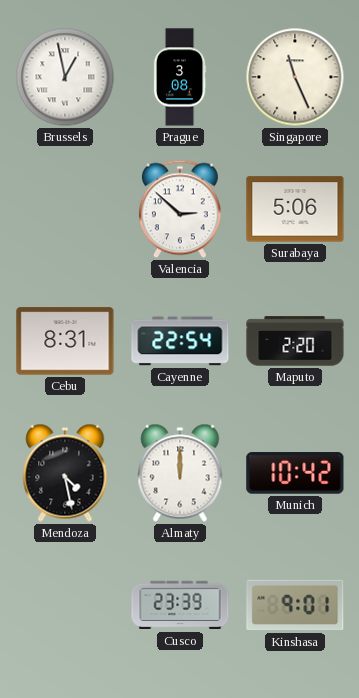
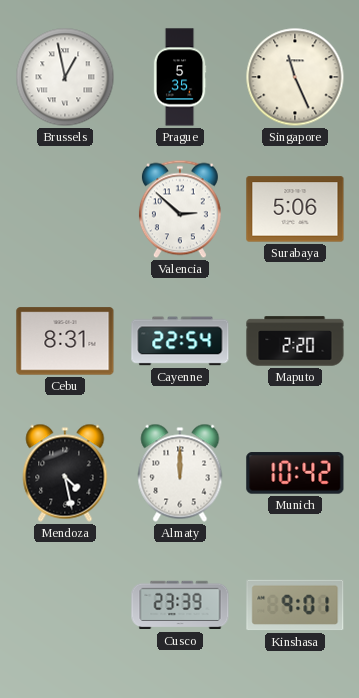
Prague: 3:08 -> 5:35 (180, 77)
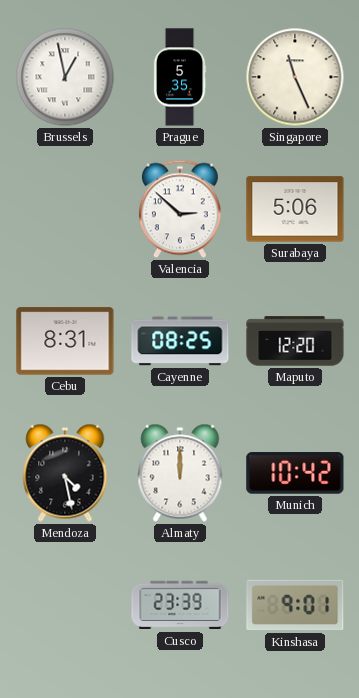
Cayenne: 22:54 -> 08:25 (180, 341)
Maputo: 2:20 -> 12:20 (295, 341)
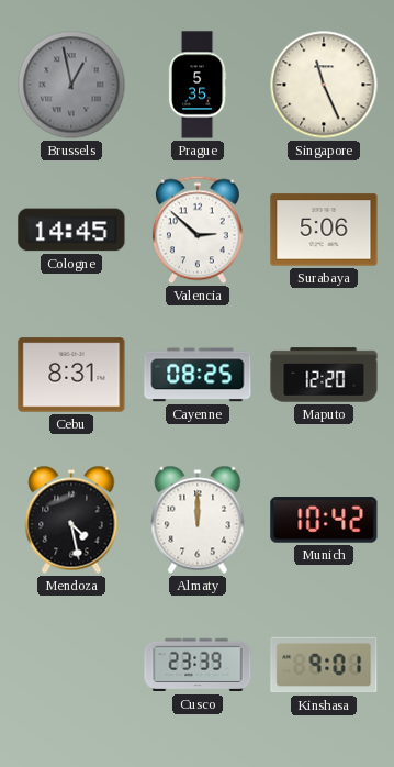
Brussels dial: white -> grey (71, 85)
Cologne: none -> 14:45 (71, 230)
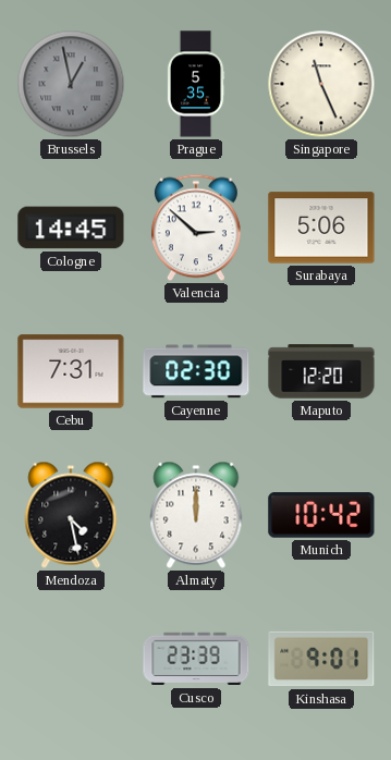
Cebu: 8:31 -> 7:31 (71, 371)
Cayenne: 08:25 -> 02:30 (196, 371)
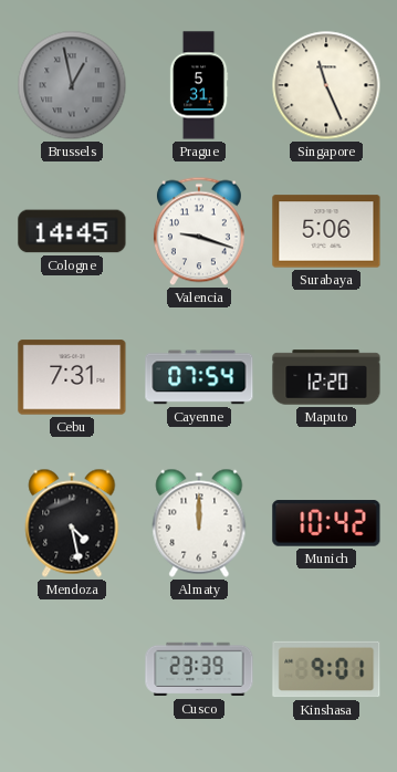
Prague: 5:35 -> 5:31 (199, 85)
Valencia: 2:52 -> 9:18 (199, 231)
Cayenne: 02:30 -> 07:54 (199, 377)
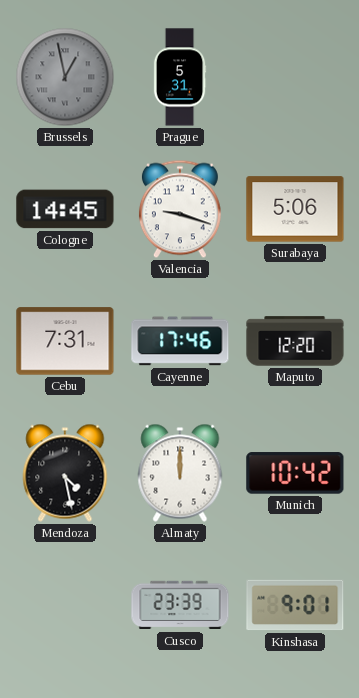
Singapore: 11:26 -> none (326, 85)
Cayenne: 07:54 -> 17:46 (180, 341)
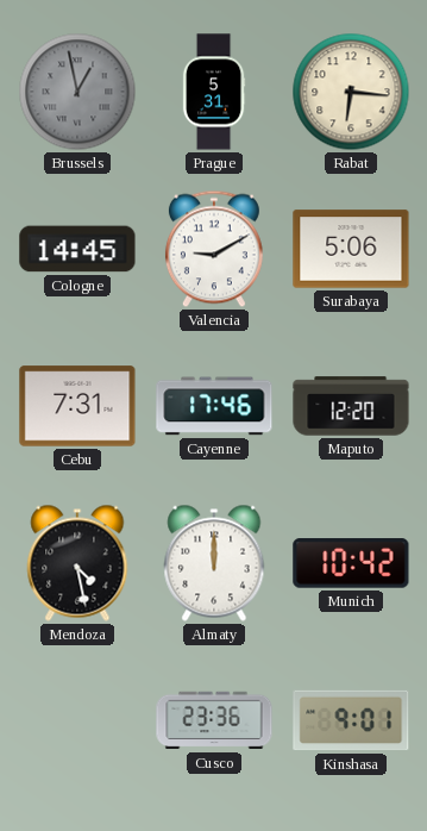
Rabat: none -> 6:16 (351, 92)
Valencia: 9:18 -> 9:10 (214, 249)
Cusco: 23:39 -> 23:36 (214, 720)
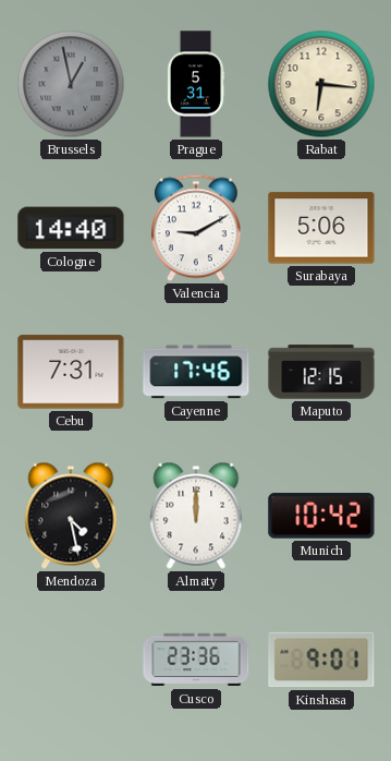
Cologne: 14:45 -> 14:40 (71, 228)
Maputo: 12:20 -> 12:15 (321, 372)
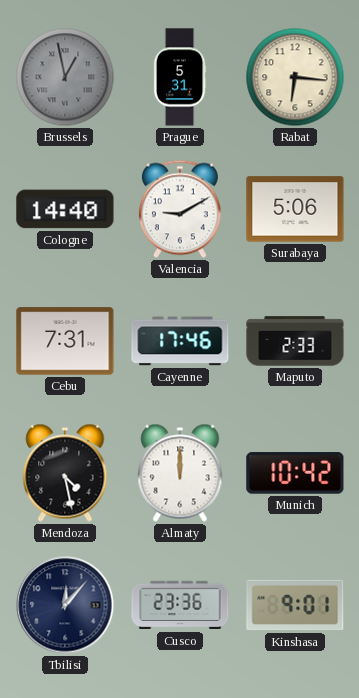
Maputo: 12:15 -> 2:33 (295, 341)
Tbilisi: none -> 12:07 (65, 605)
